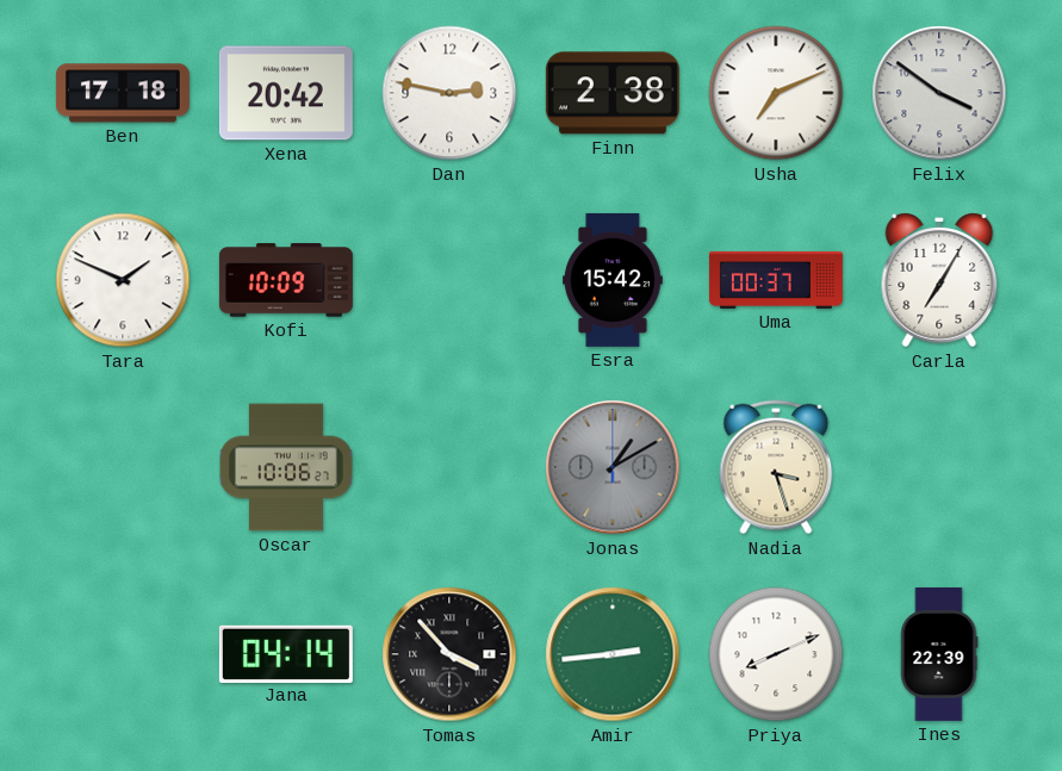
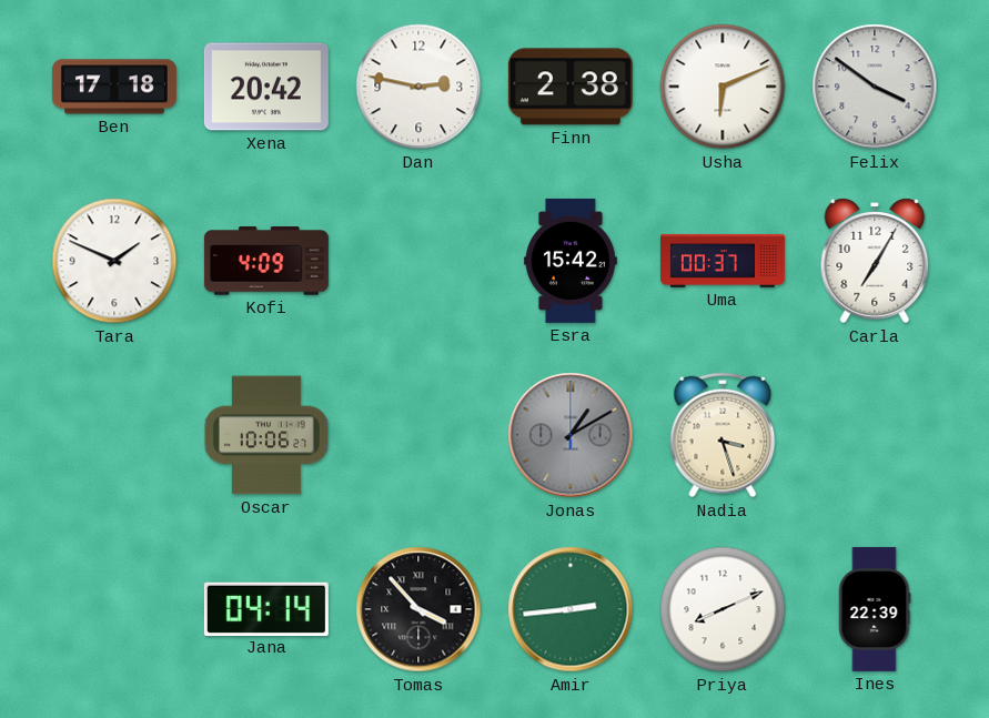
Usha: 7:11 -> 6:11 (723, 87)
Kofi: 10:09 -> 4:09 (266, 261)
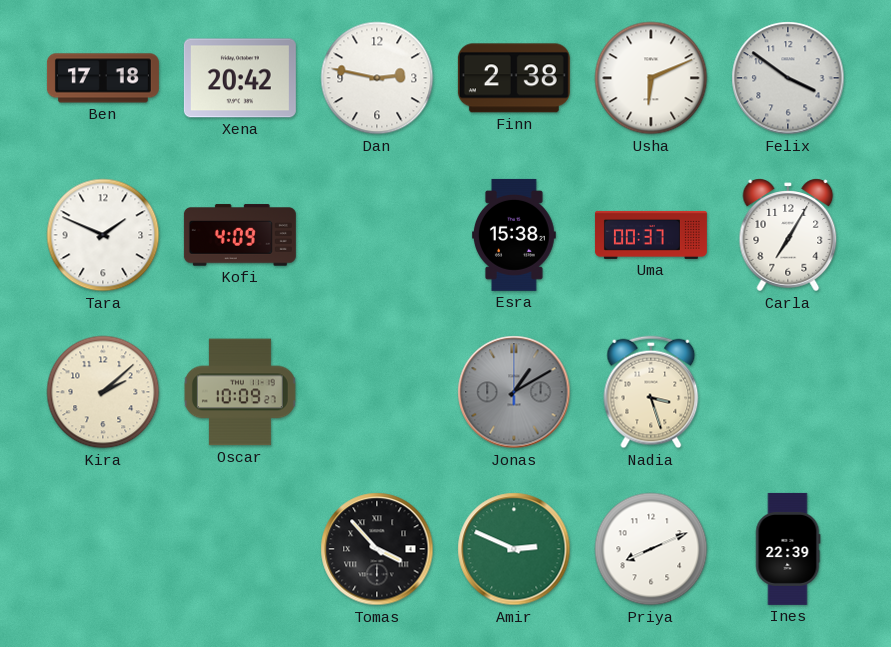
Esra: 15:42 -> 15:38 (514, 235)
Kira: none -> 2:08 (103, 392)
Oscar: 10:06 -> 10:09 (240, 392)
Jana: 04:14 -> none (266, 608)
Amir: 2:44 -> 2:49 (514, 549)
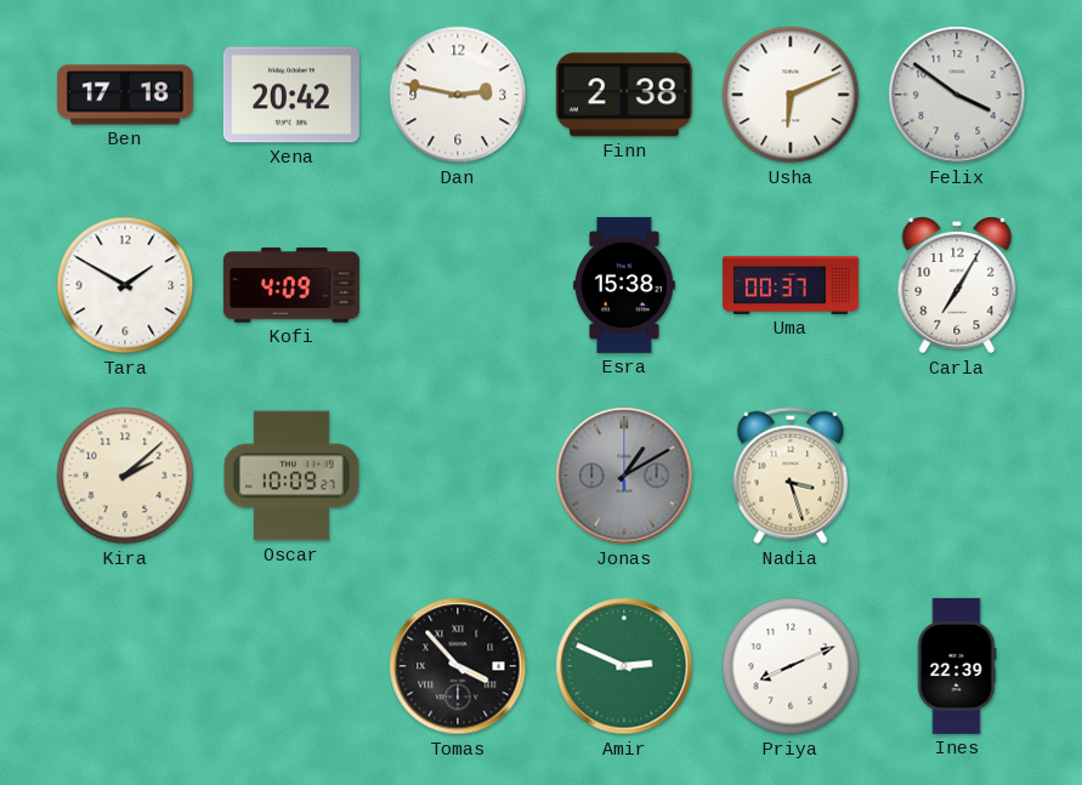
Tara: 1:49 -> 1:50 (125, 285)
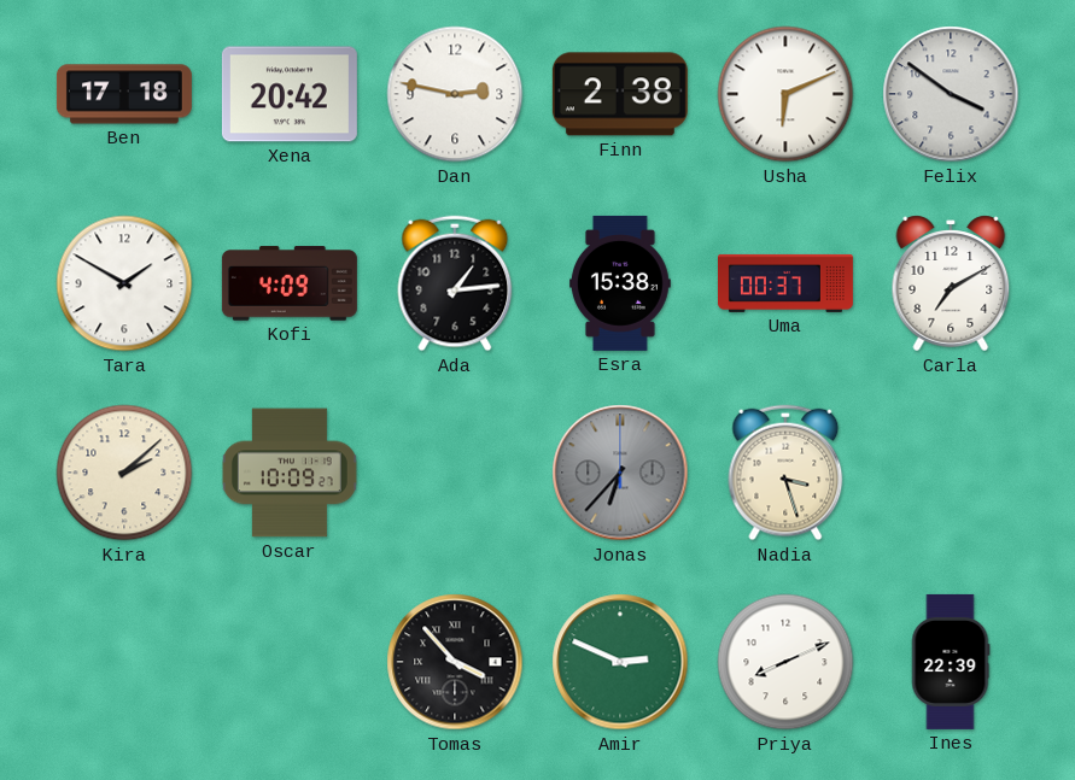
Ada: none -> 1:14 (455, 283)
Carla: 7:05 -> 7:10 (951, 283)
Jonas: 1:10 -> 6:37 (620, 473)
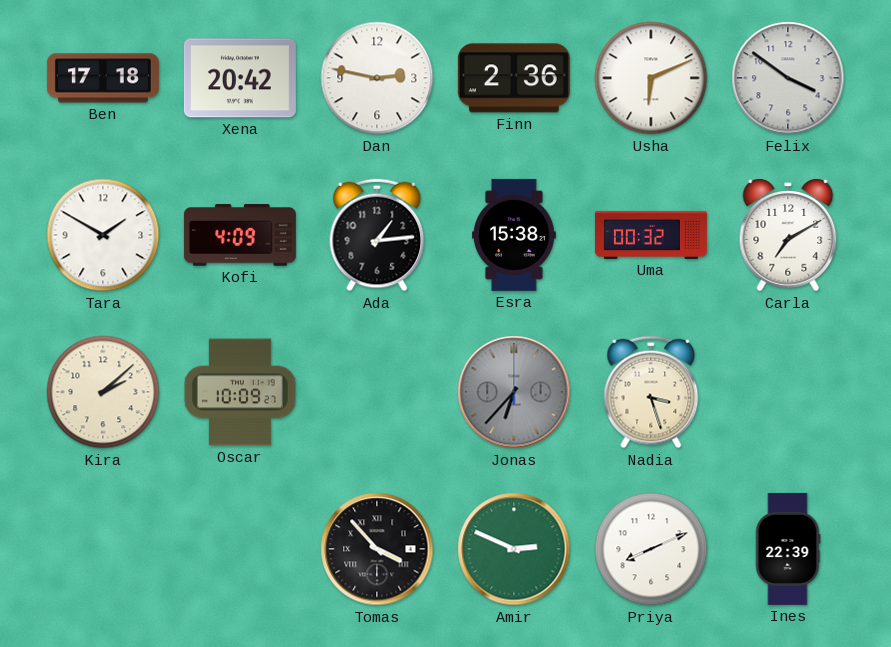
Finn: 2:38 -> 2:36 (514, 78)
Uma: 00:37 -> 00:32 (651, 235)
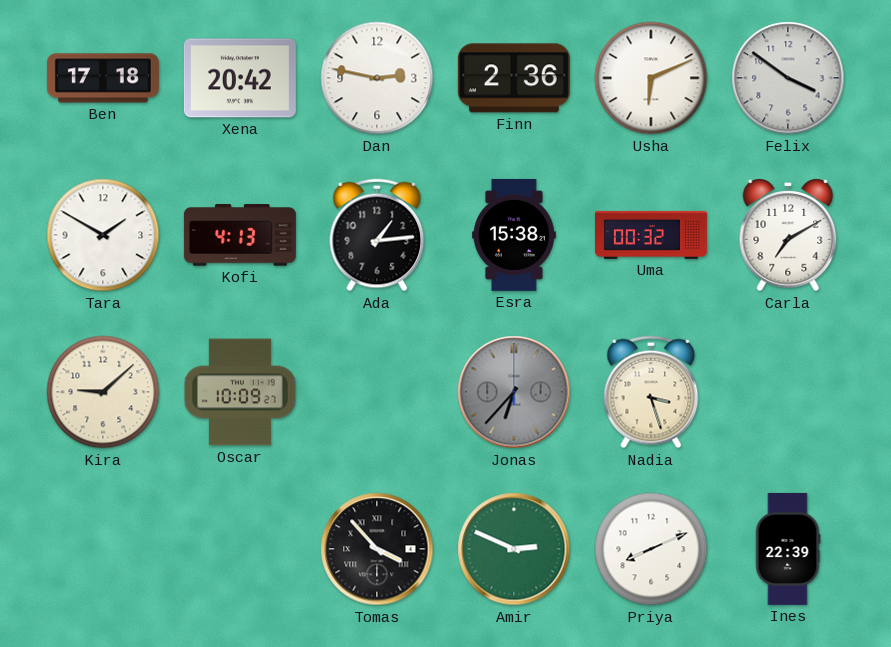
Kofi: 4:09 -> 4:13 (240, 235)
Kira: 2:08 -> 9:08 (103, 392)
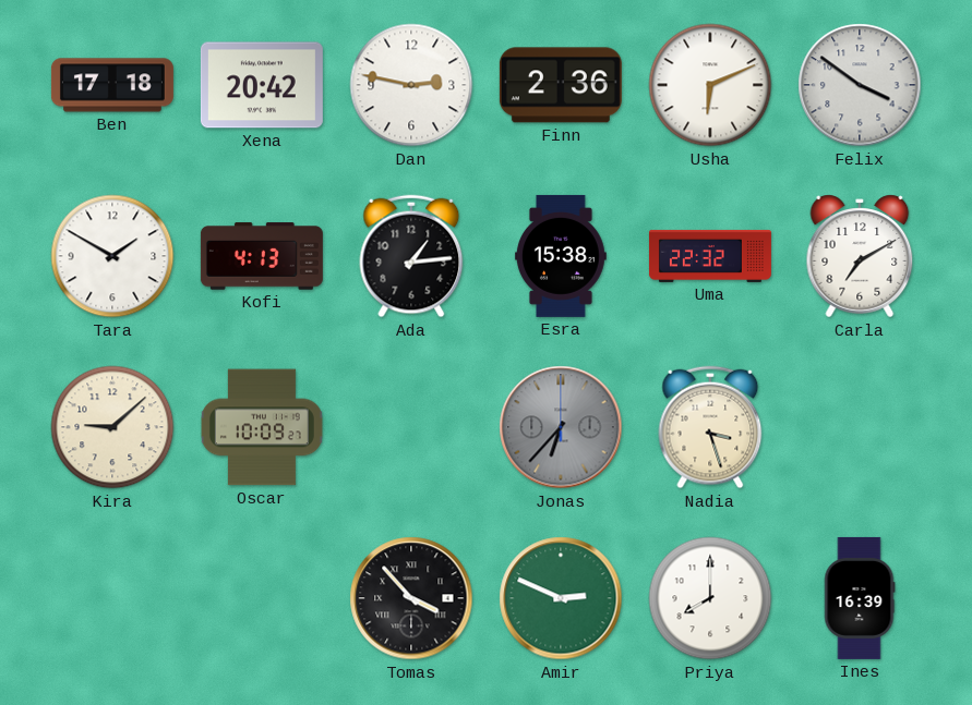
Uma: 00:32 -> 22:32 (710, 256)
Priya: 8:11 -> 8:00 (710, 598)
Ines: 22:39 -> 16:39 (860, 598)
